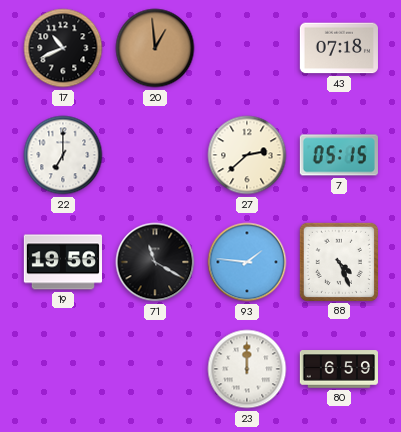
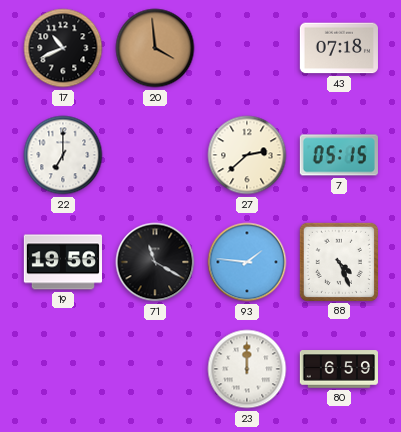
20: 12:59 -> 3:59 (155, 48)
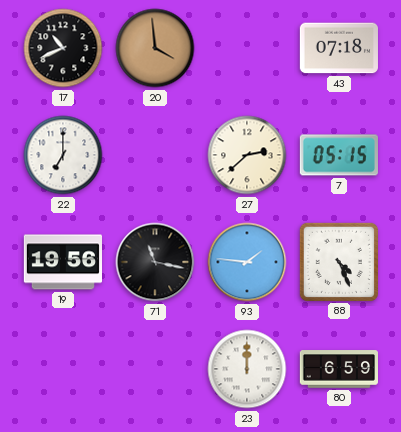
71: 11:20 -> 11:17 (155, 262)
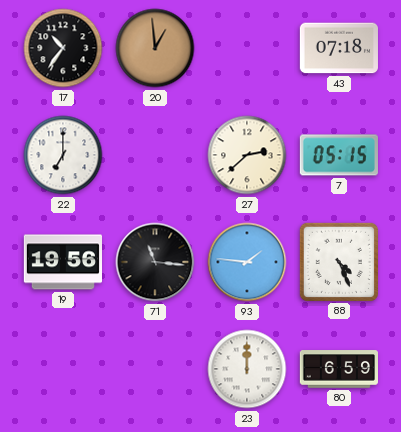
17: 10:41 -> 10:36 (63, 48)
20: 3:59 -> 12:59 (155, 48)
71: 11:17 -> 11:16 (155, 262)
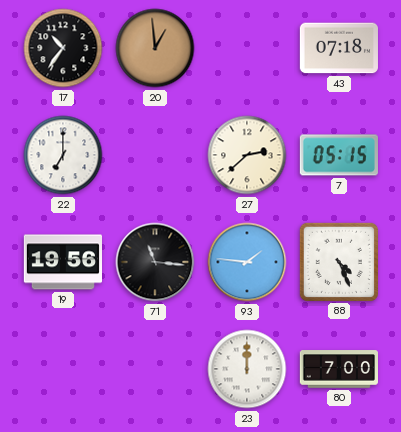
80: 6:59 -> 7:00 (338, 369)
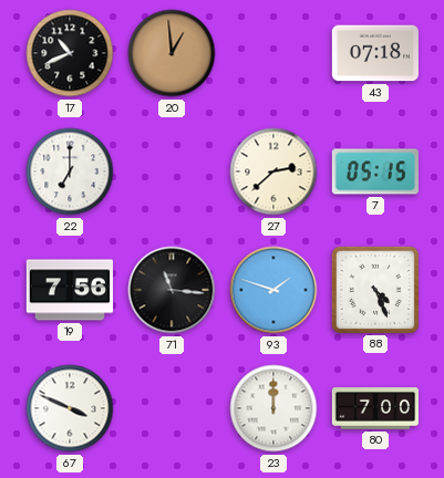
17: 10:36 -> 10:41 (70, 53)
19: 19:56 -> 7:56 (69, 290)
93: 1:46 -> 1:48 (273, 290)
67: none -> 3:49 (70, 408)
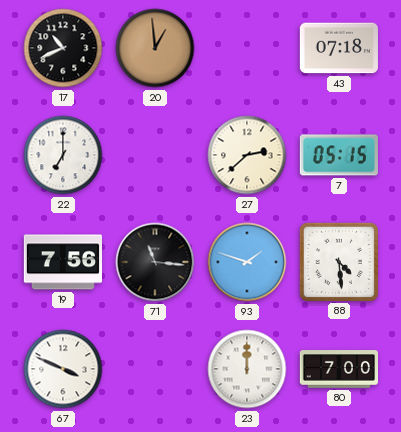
88: 4:26 -> 4:29 (339, 262)
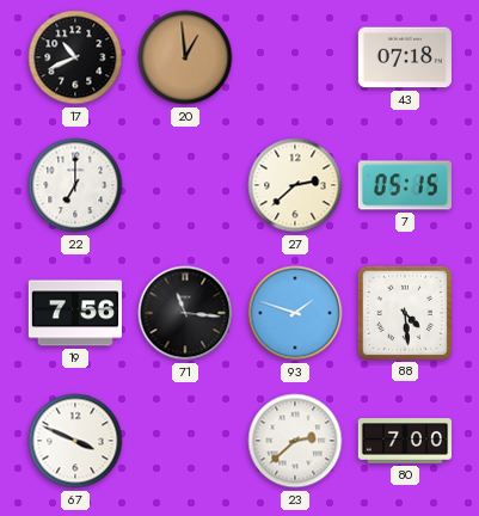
23: 12:00 -> 2:38 (295, 441)
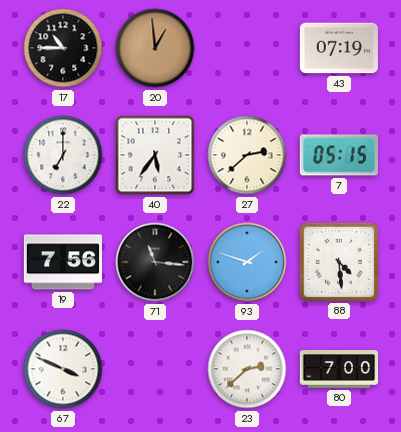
17: 10:41 -> 10:45 (63, 48)
43: 07:18 -> 07:19 (339, 48)
40: none -> 5:36 (155, 155)
